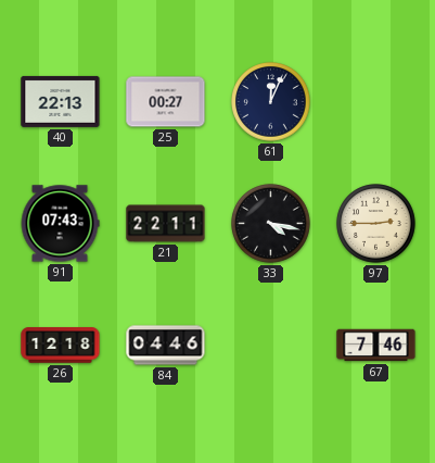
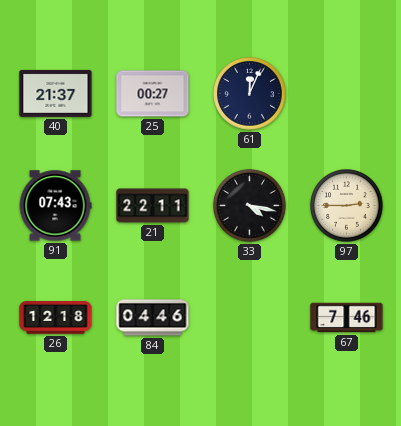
40: 22:13 -> 21:37 (56, 93)
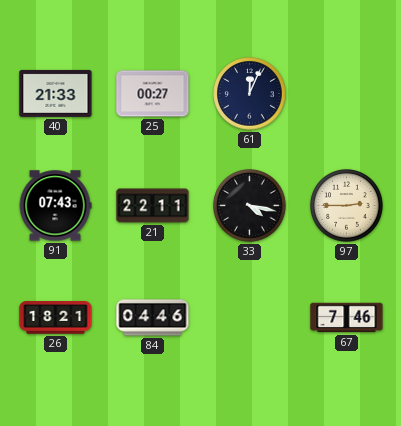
40: 21:37 -> 21:33 (56, 93)
26: 12:18 -> 18:21 (56, 318)
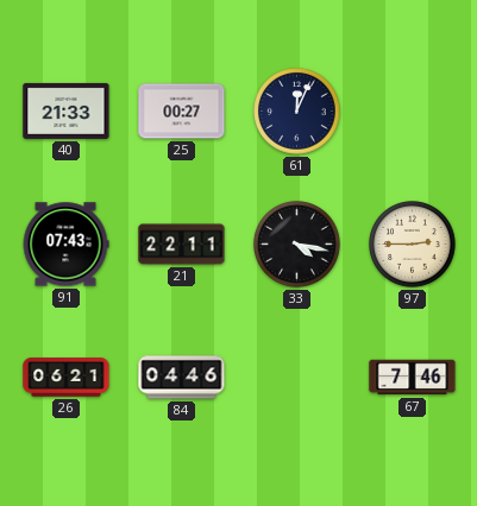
26: 18:21 -> 06:21 (67, 378)
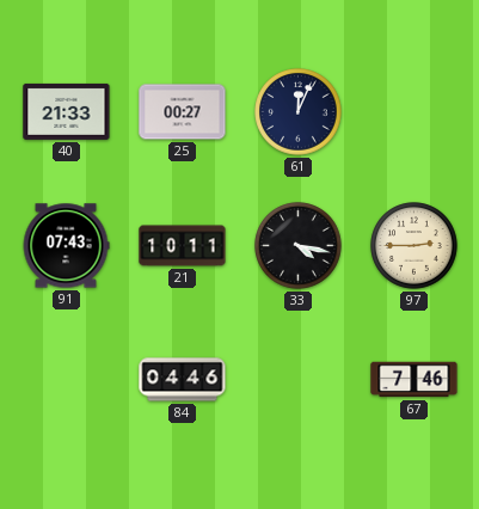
21: 22:11 -> 10:11 (183, 246)
26: 06:21 -> none (67, 378)
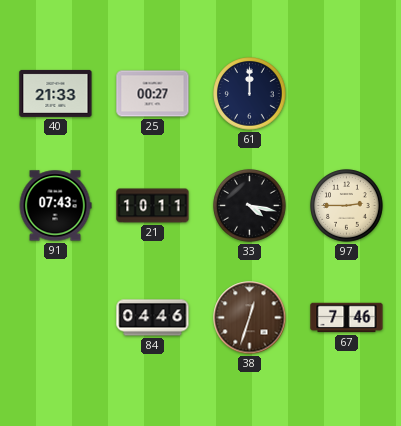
61: 12:04 -> 12:00 (250, 94)
38: none -> 12:33 (250, 318)
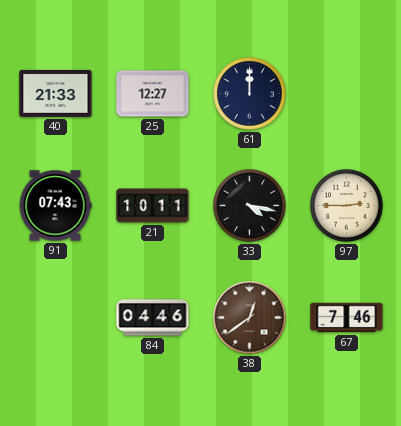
25: 00:27 -> 12:27 (153, 94)
38: 12:33 -> 12:39 (250, 318)
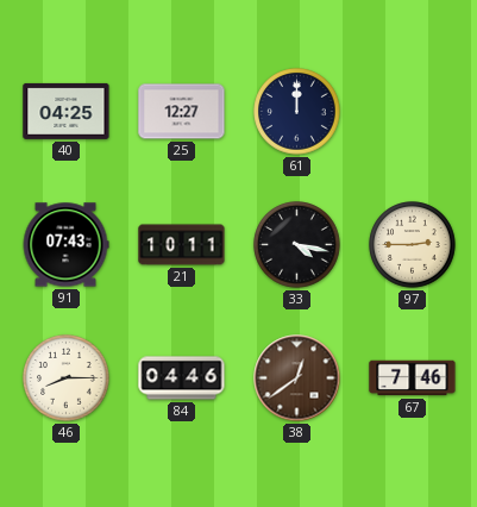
40: 21:33 -> 04:25 (67, 111)
46: none -> 8:15 (67, 378)
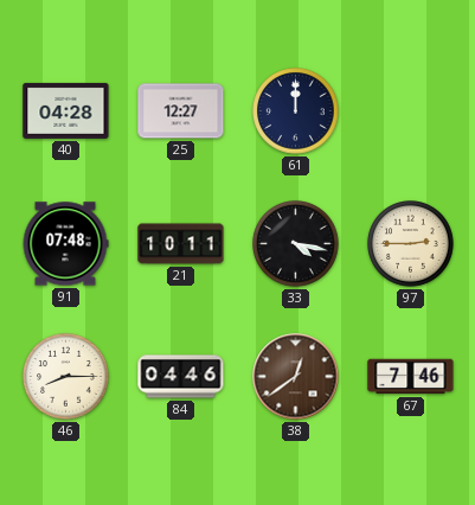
40: 04:25 -> 04:28 (66, 110)
91: 07:43 -> 07:48 (65, 244)
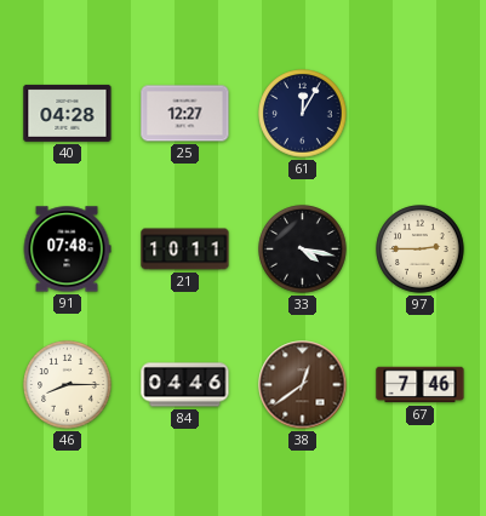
61: 12:00 -> 12:05 (303, 114)
